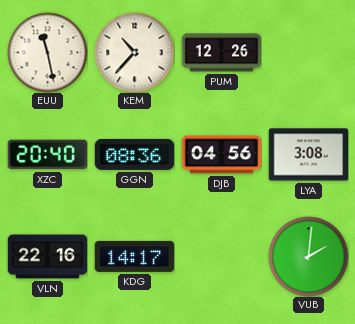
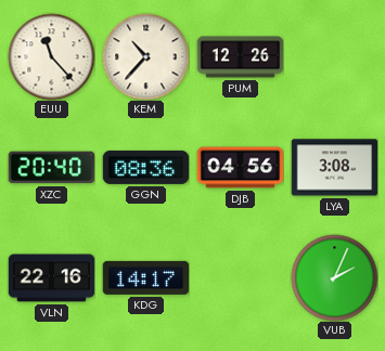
EUU: 11:28 -> 11:23 (51, 56)
VUB: 2:01 -> 2:04 (334, 277)
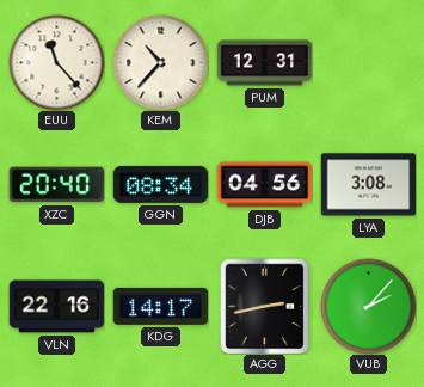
PUM: 12:26 -> 12:31 (264, 63)
GGN: 08:36 -> 08:34 (160, 184)
AGG: none -> 2:43 (265, 306)
VUB: 2:04 -> 2:07 (368, 306)
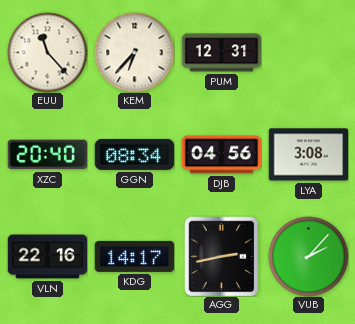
KEM: 10:37 -> 6:37 (134, 52)
